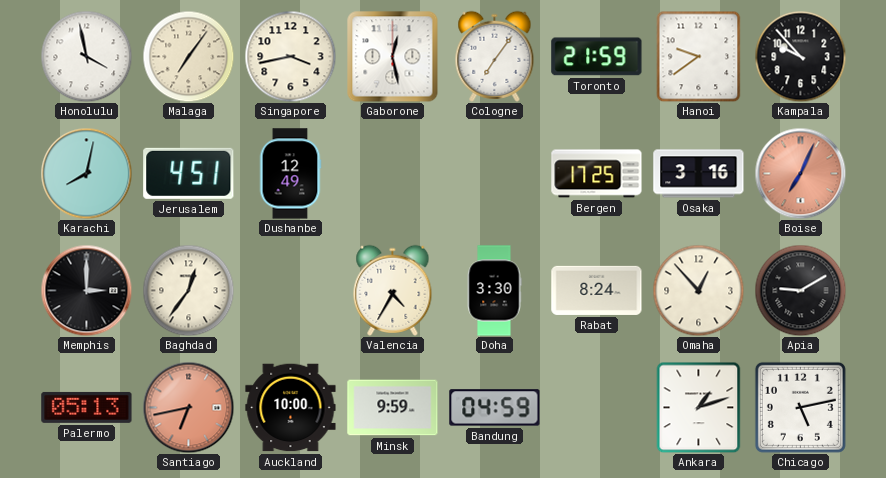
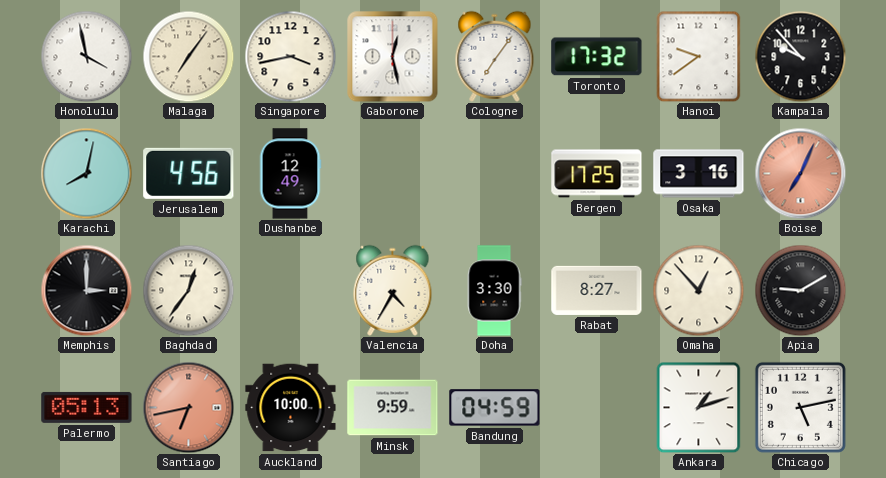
Toronto: 21:59 -> 17:32 (597, 57)
Jerusalem: 4:51 -> 4:56 (189, 173)
Rabat: 8:24 -> 8:27 (597, 290)
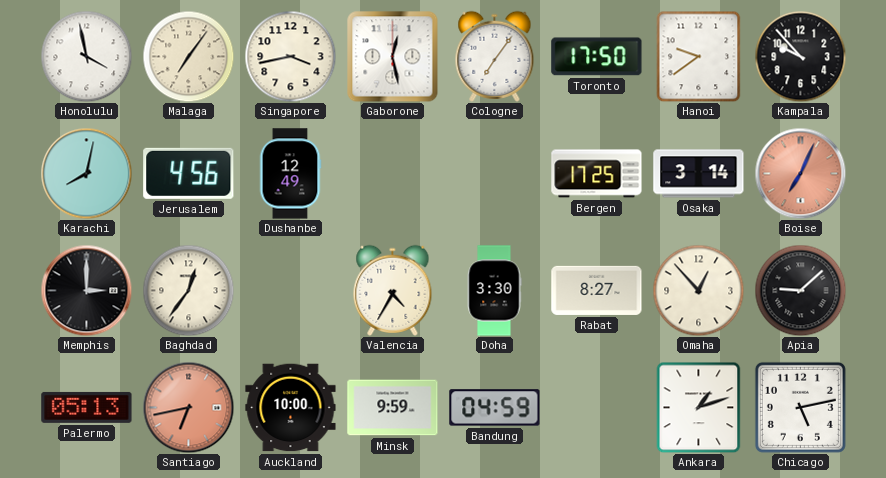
Toronto: 17:32 -> 17:50 (597, 57)
Osaka: 3:16 -> 3:14 (699, 174)
Apia: 9:10 -> 9:08 (800, 290)
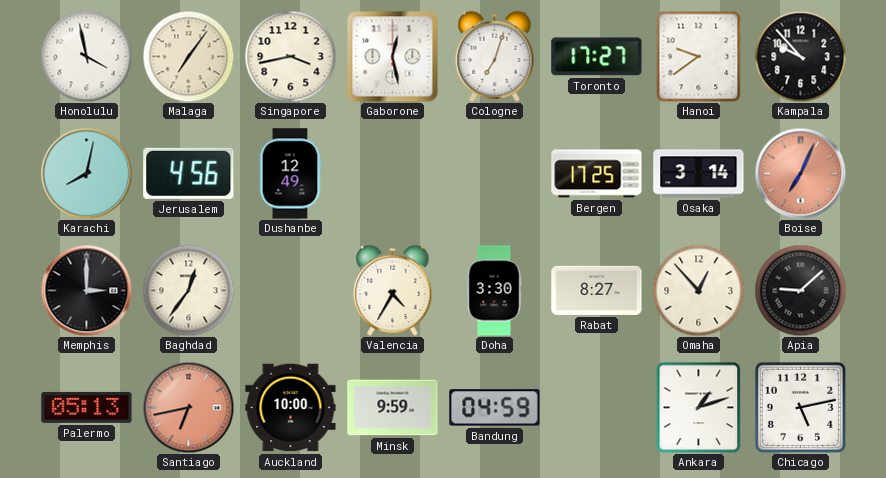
Cologne: 7:06 -> 7:03 (495, 56)
Toronto: 17:50 -> 17:27 (597, 57)
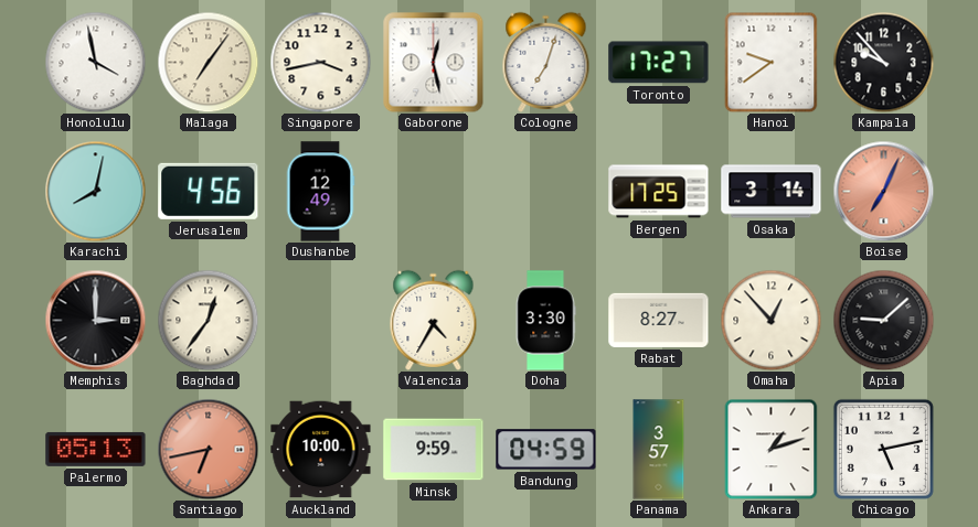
Panama: none -> 3:57 (659, 450)
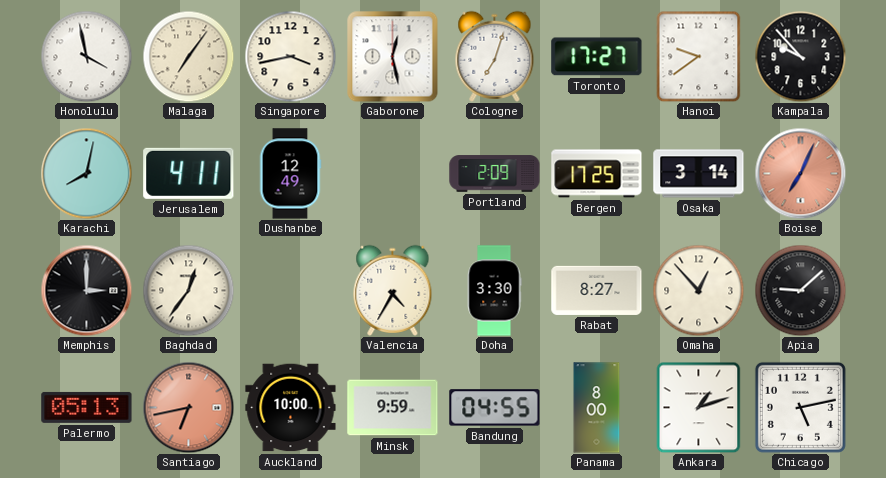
Jerusalem: 4:56 -> 4:11 (189, 173)
Portland: none -> 2:09 (495, 174)
Bandung: 04:59 -> 04:55 (495, 408)
Panama: 3:57 -> 8:00 (597, 408)
